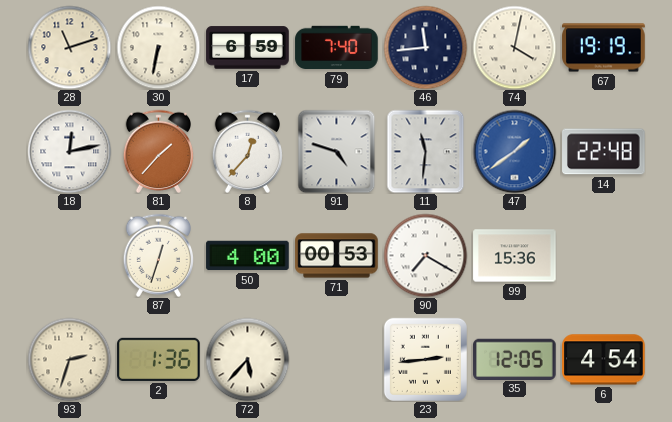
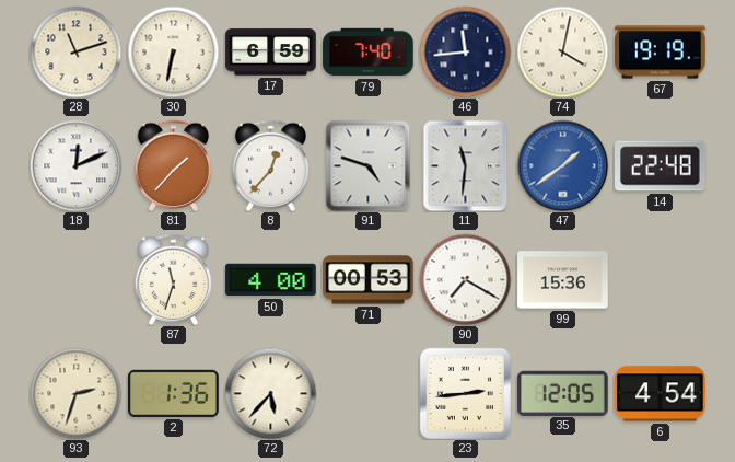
18: 12:13 -> 12:11 (75, 165)
87: 12:33 -> 11:33 (173, 279)
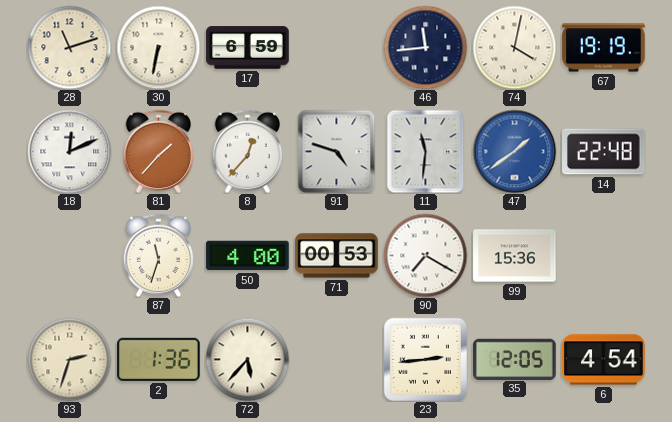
79: 7:40 -> none (369, 53)
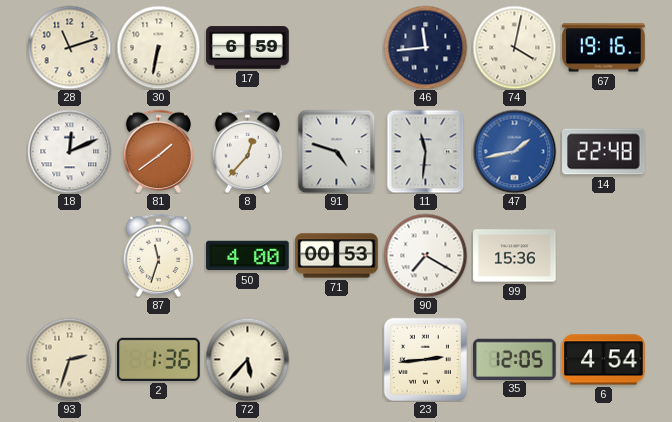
67: 19:19 -> 19:16 (604, 48)
81: 1:37 -> 1:39 (158, 151)
47: 1:39 -> 1:43 (514, 151)
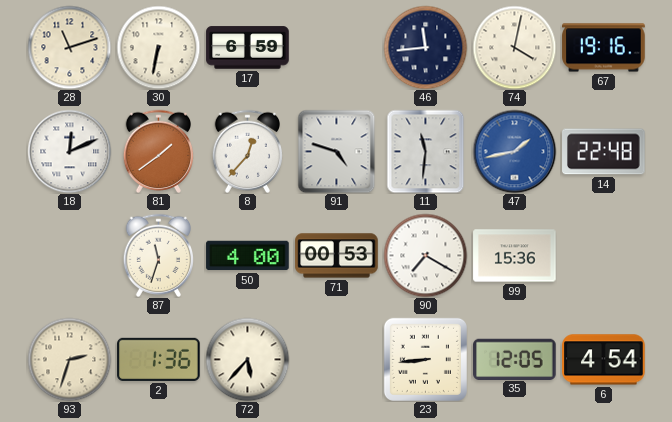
23: 2:44 -> 8:44 (425, 359)
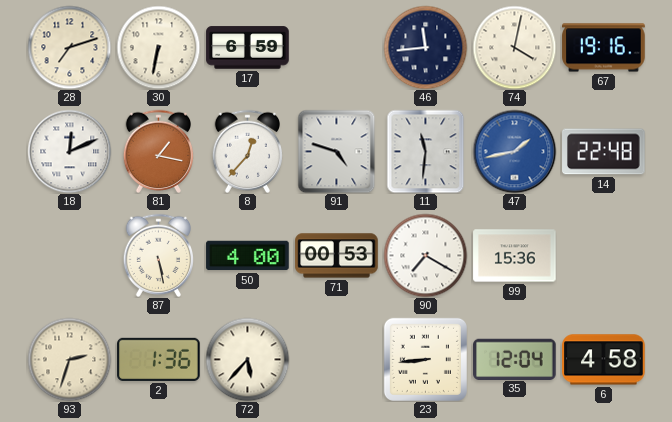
28: 11:12 -> 7:12 (69, 47)
81: 1:39 -> 1:17 (158, 151)
87: 11:33 -> 5:28 (158, 255)
35: 12:05 -> 12:04 (515, 359)
6: 4:54 -> 4:58 (604, 360)
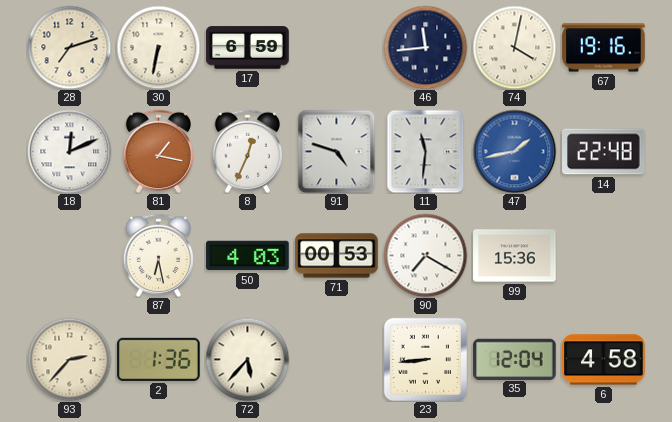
8: 12:37 -> 12:34 (247, 151)
87: 5:28 -> 6:28 (158, 255)
50: 4:00 -> 4:03 (248, 256)
93: 2:33 -> 2:37 (69, 359)
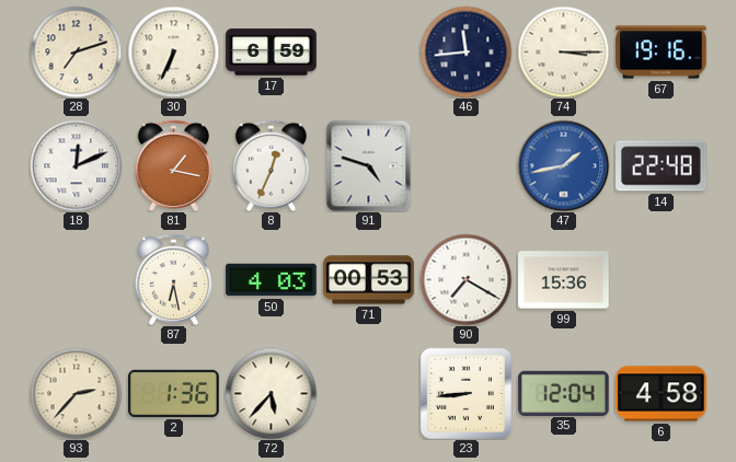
30: 6:32 -> 6:34 (173, 51)
74: 4:02 -> 3:15 (563, 51)
11: 11:31 -> none (426, 151)
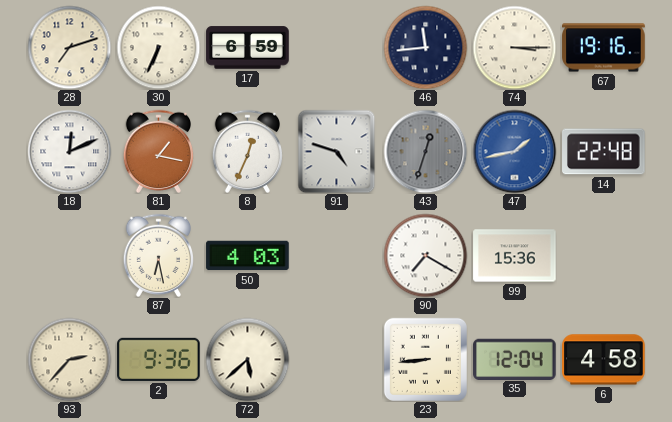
43: none -> 12:33 (425, 151)
71: 00:53 -> none (369, 280)
2: 1:36 -> 9:36 (159, 359)
72: 5:37 -> 5:38 (247, 359)
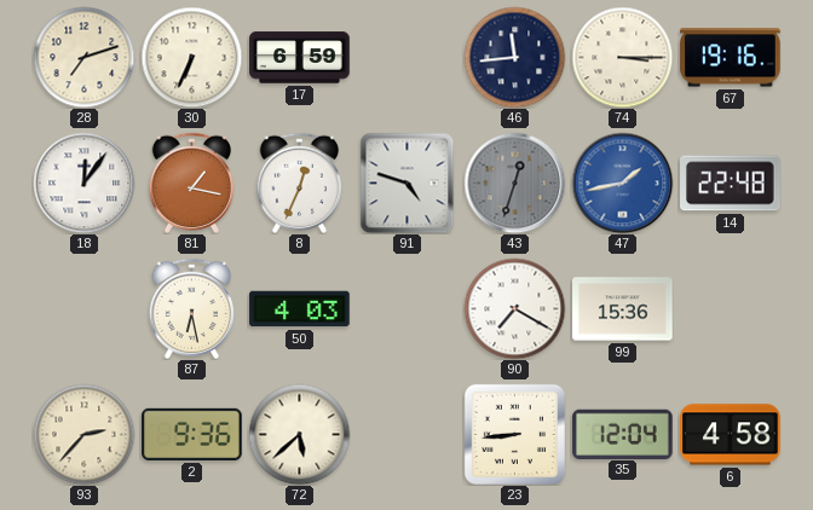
18: 12:11 -> 12:06 (83, 182)
